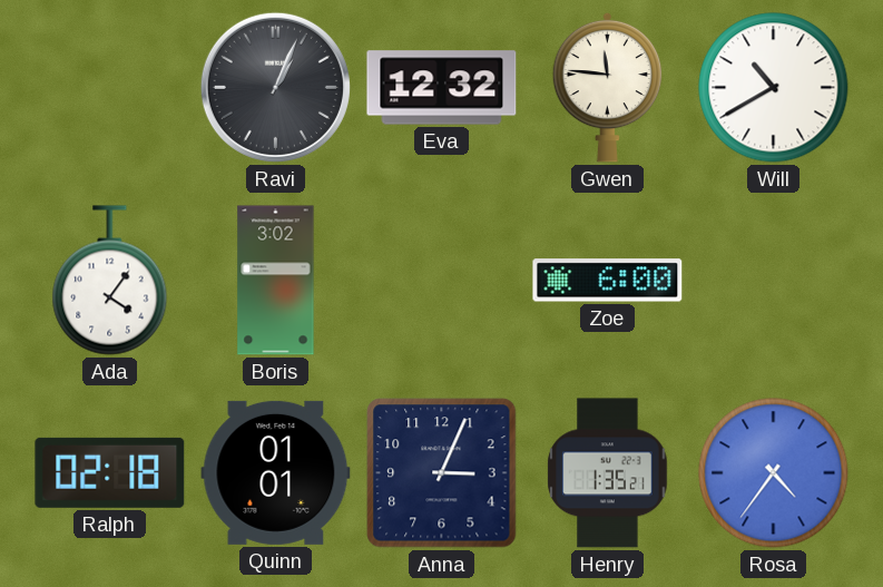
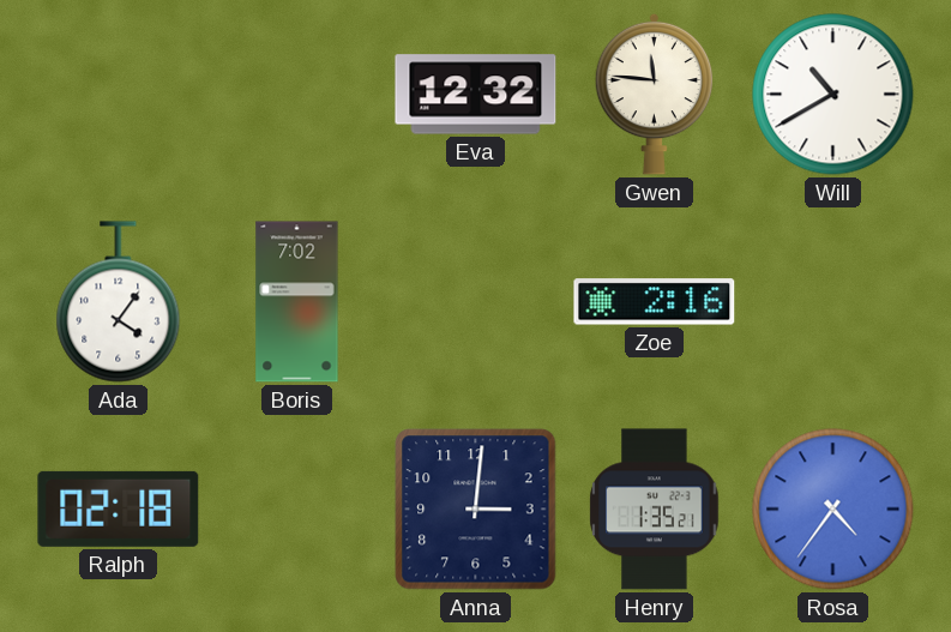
Ravi: 1:04 -> none (275, 87)
Boris: 3:02 -> 7:02 (297, 302)
Zoe: 6:00 -> 2:16 (655, 302)
Quinn: 01:01 -> none (276, 472)
Anna: 3:04 -> 3:01 (476, 510)
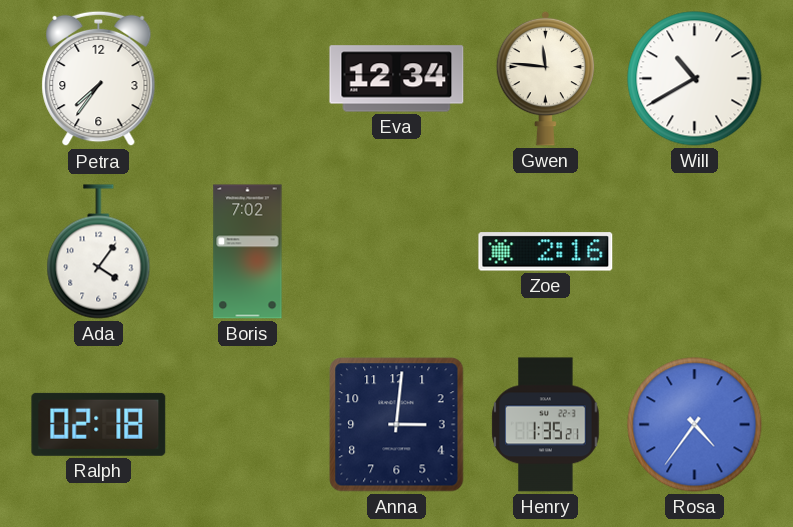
Petra: none -> 7:36 (99, 79)
Eva: 12:32 -> 12:34 (397, 79)
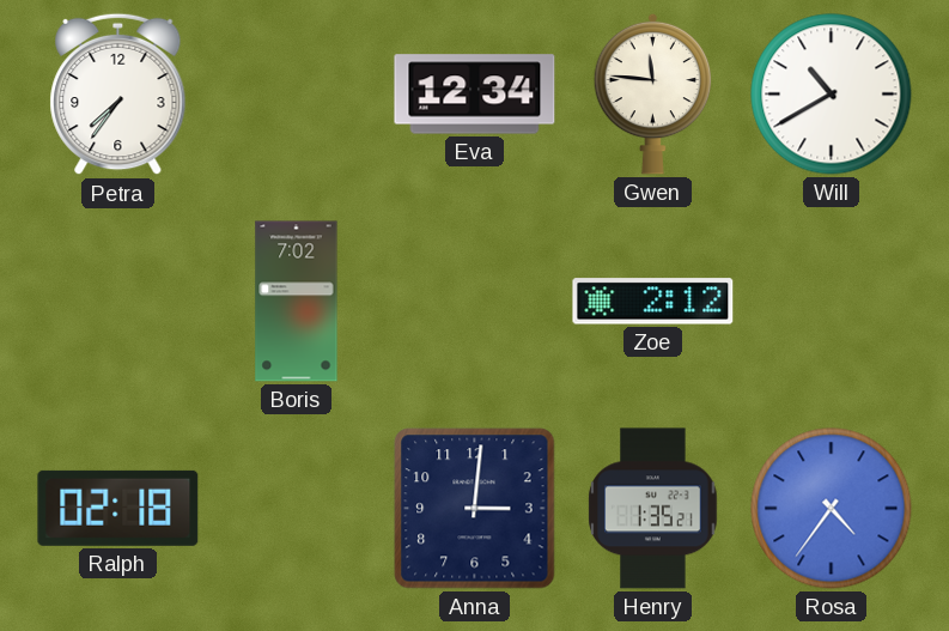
Ada: 4:06 -> none (99, 252)
Zoe: 2:16 -> 2:12 (653, 302)
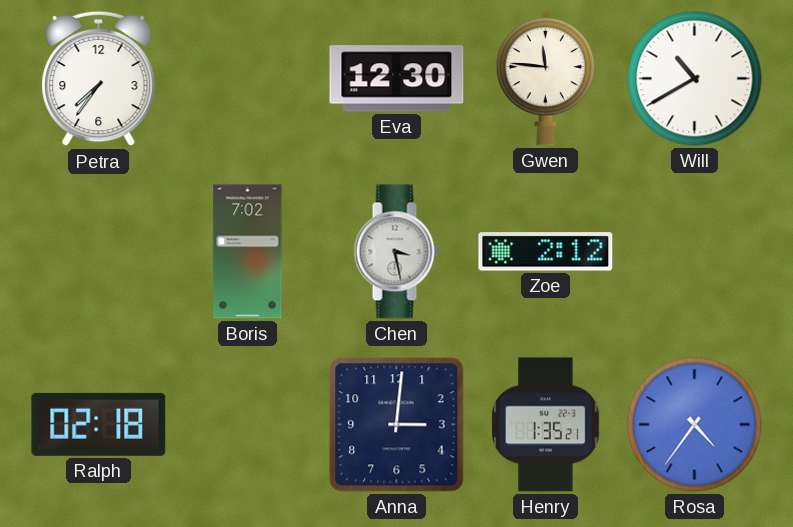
Eva: 12:34 -> 12:30 (397, 79)
Chen: none -> 3:28 (396, 252)
